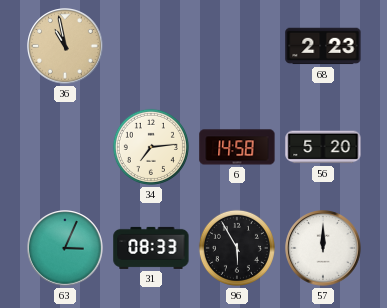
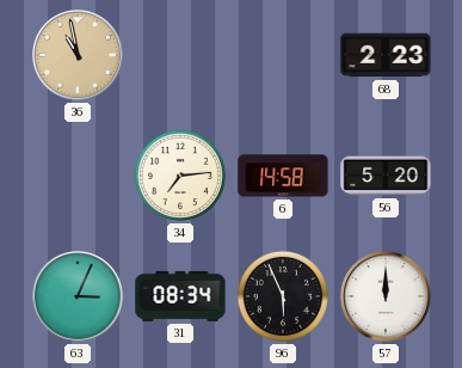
31: 08:33 -> 08:34 (180, 296)
96: 5:55 -> 5:56 (283, 296)
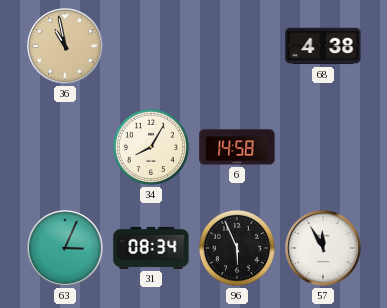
68: 2:23 -> 4:38 (323, 46)
34: 7:14 -> 8:05 (151, 147)
56: 5:20 -> none (386, 176)
57: 12:00 -> 11:55 (323, 248)
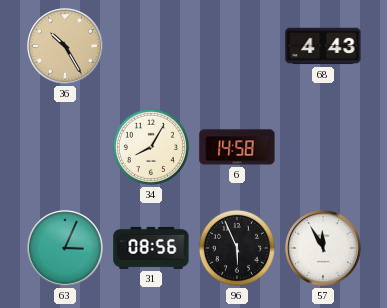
36: 10:58 -> 10:25 (65, 46)
68: 4:38 -> 4:43 (323, 46)
31: 08:34 -> 08:56 (151, 248)
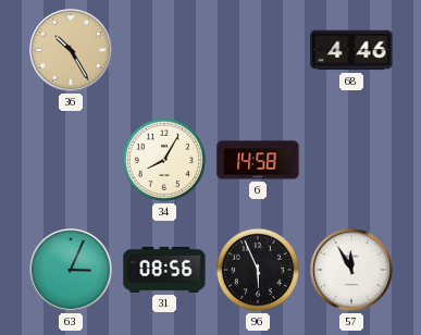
68: 4:43 -> 4:46 (351, 50)
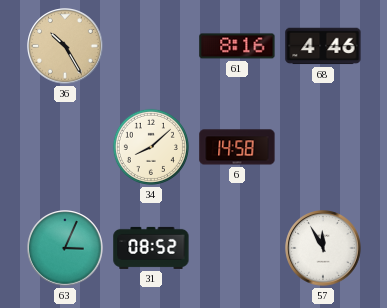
61: none -> 8:16 (237, 46)
34: 8:05 -> 8:08 (151, 147)
31: 08:56 -> 08:52 (151, 248)
96: 5:56 -> none (258, 270)
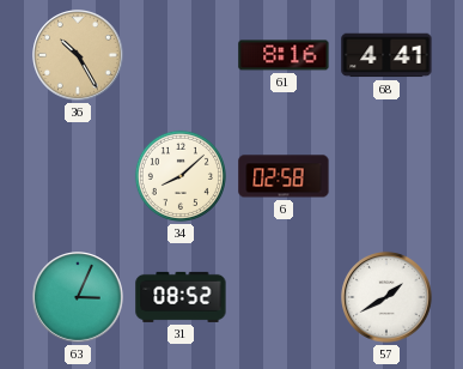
68: 4:46 -> 4:41 (386, 55)
6: 14:58 -> 02:58 (284, 176)
57: 11:55 -> 1:40 (386, 297)
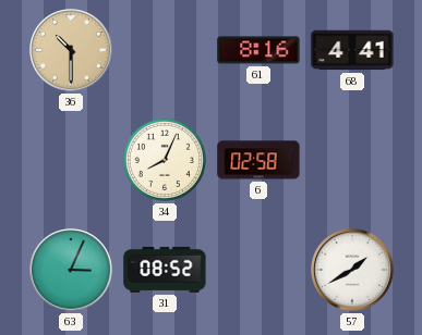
36: 10:25 -> 10:30 (71, 50)
34: 8:08 -> 8:04 (165, 160)
